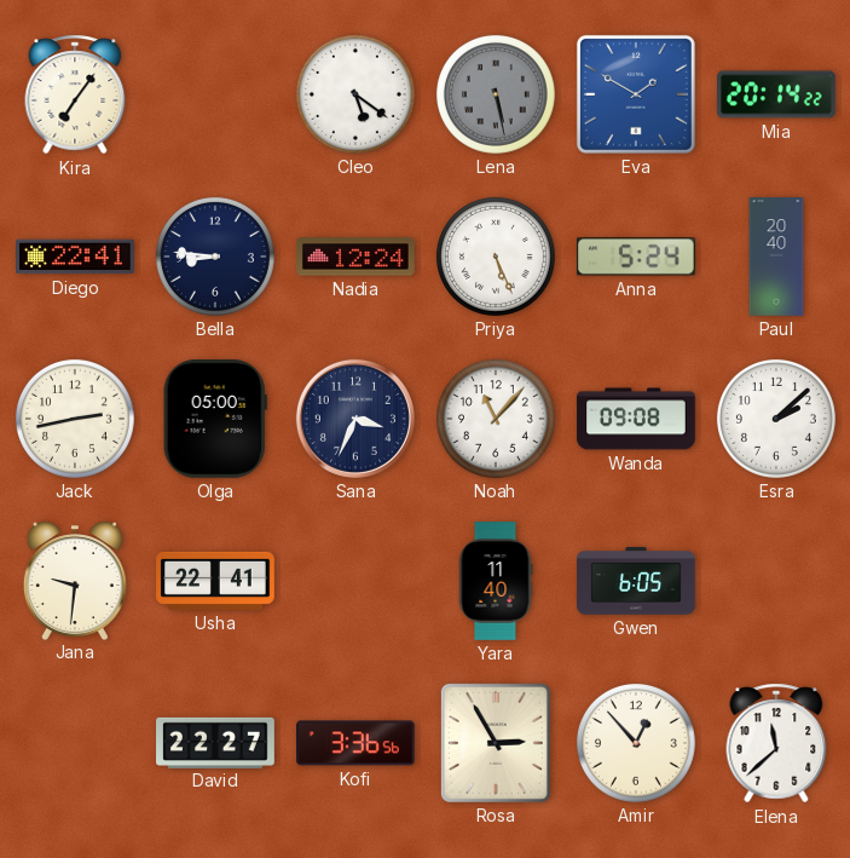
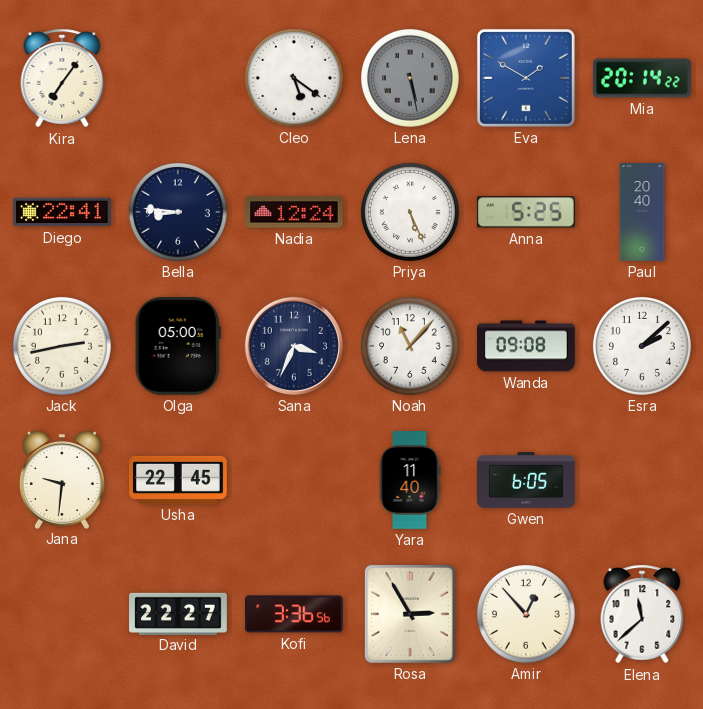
Anna: 5:24 -> 5:25 (526, 212)
Usha: 22:41 -> 22:45 (178, 480)
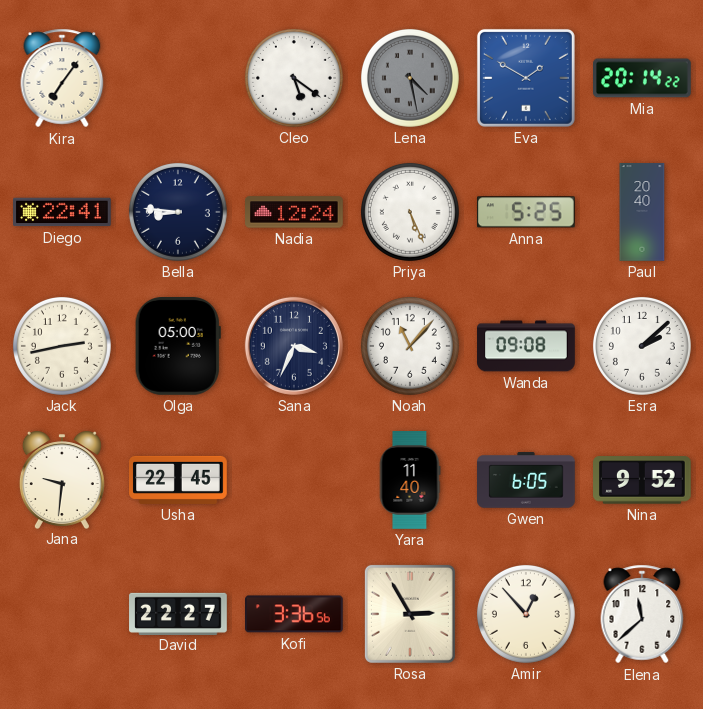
Lena: 5:28 -> 4:28 (410, 78)
Nina: none -> 9:52 (643, 480)
